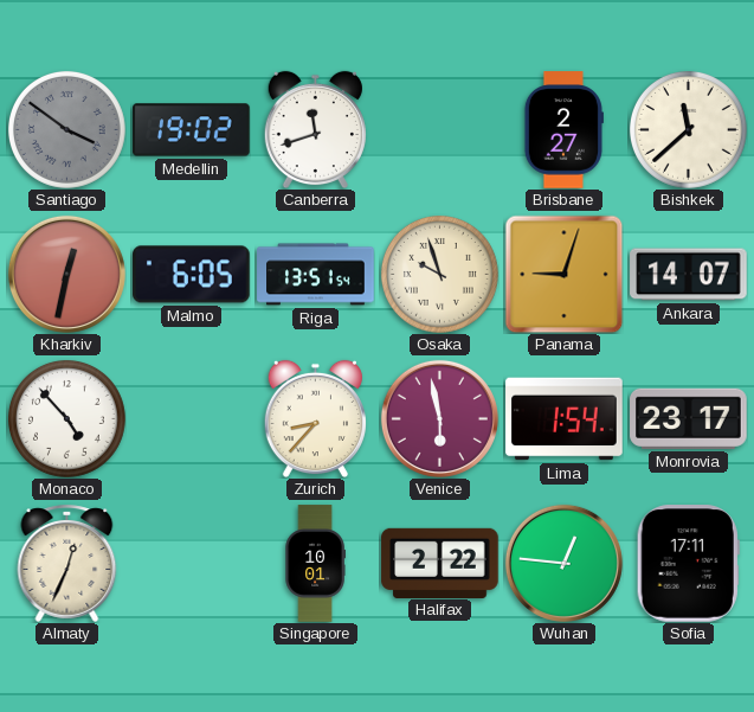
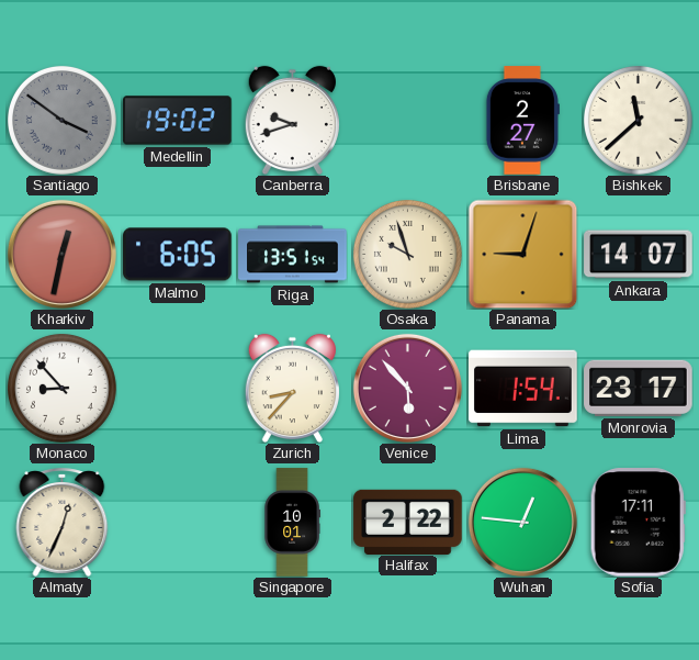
Canberra: 11:42 -> 9:42 (292, 120)
Monaco: 4:53 -> 8:53 (61, 388)
Venice: 5:58 -> 5:53 (407, 388)
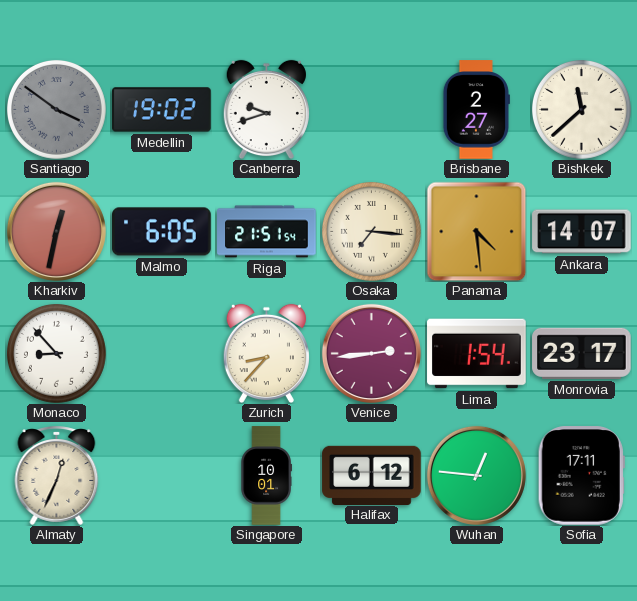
Riga: 13:51 -> 21:51 (267, 232)
Osaka: 9:57 -> 7:16 (371, 231)
Panama: 9:03 -> 4:29 (476, 231)
Venice: 5:53 -> 2:44 (371, 353)
Halifax: 2:22 -> 6:12 (372, 475)
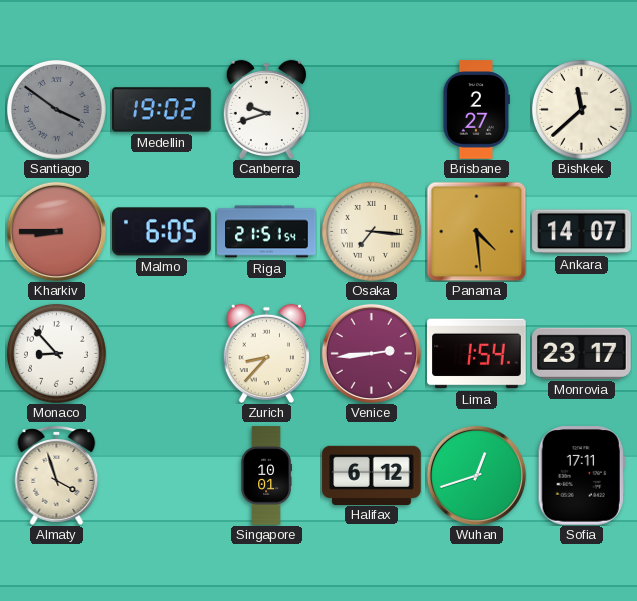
Kharkiv: 12:32 -> 8:45 (56, 231)
Almaty: 12:34 -> 3:57 (57, 475)
Wuhan: 12:46 -> 12:42 (476, 475)
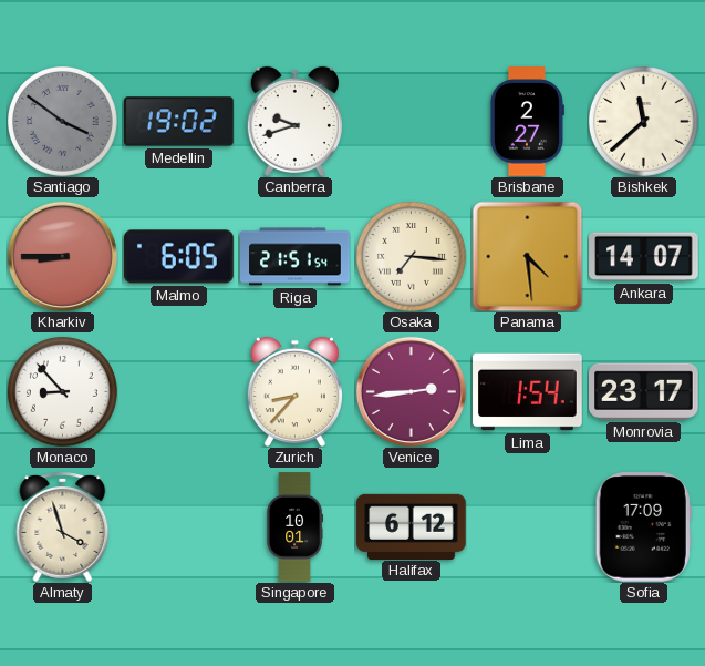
Wuhan: 12:42 -> none (476, 475)
Sofia: 17:11 -> 17:09 (643, 527)
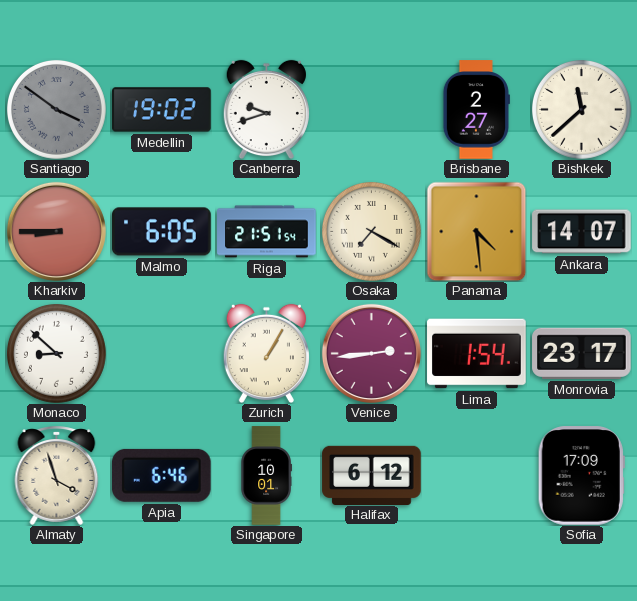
Osaka: 7:16 -> 7:20 (371, 231)
Monaco: 8:53 -> 8:52 (56, 353)
Zurich: 8:37 -> 1:05 (266, 353)
Apia: none -> 6:46 (161, 475)
